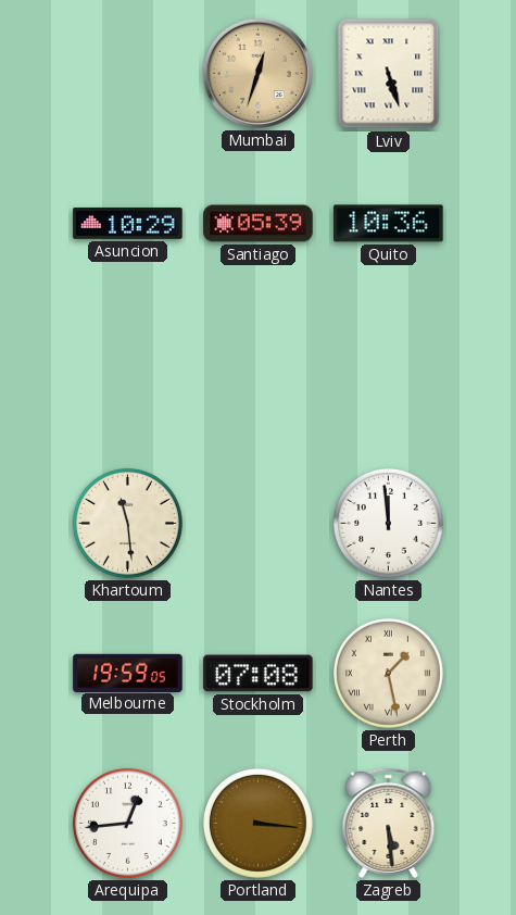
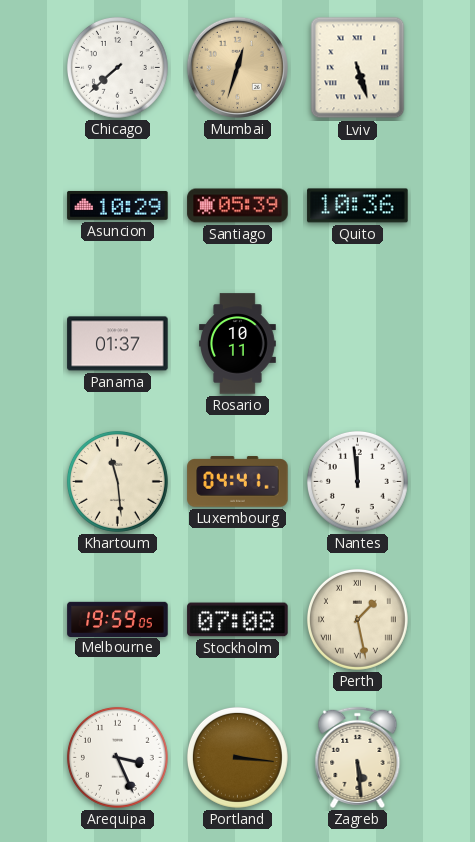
Chicago: none -> 7:38 (117, 67)
Panama: none -> 01:37 (118, 344)
Rosario: none -> 10:11 (238, 344)
Luxembourg: none -> 04:41 (238, 482)
Arequipa: 12:44 -> 3:26 (117, 757)
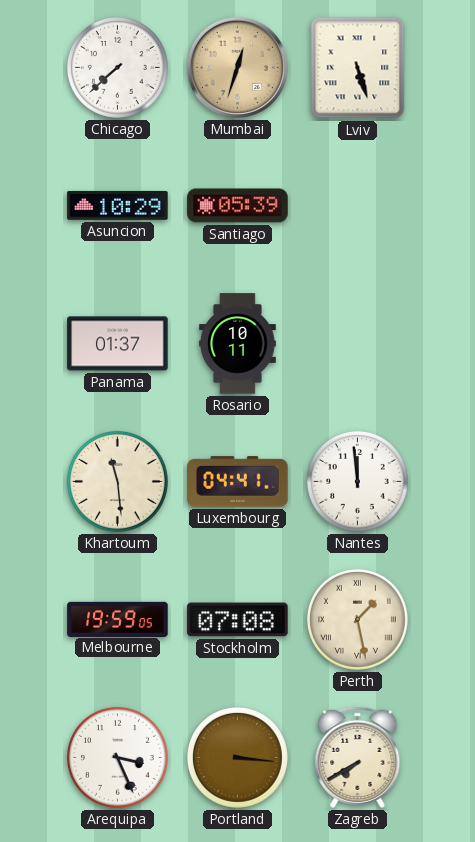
Quito: 10:36 -> none (358, 206)
Zagreb: 5:29 -> 7:40 (358, 757)
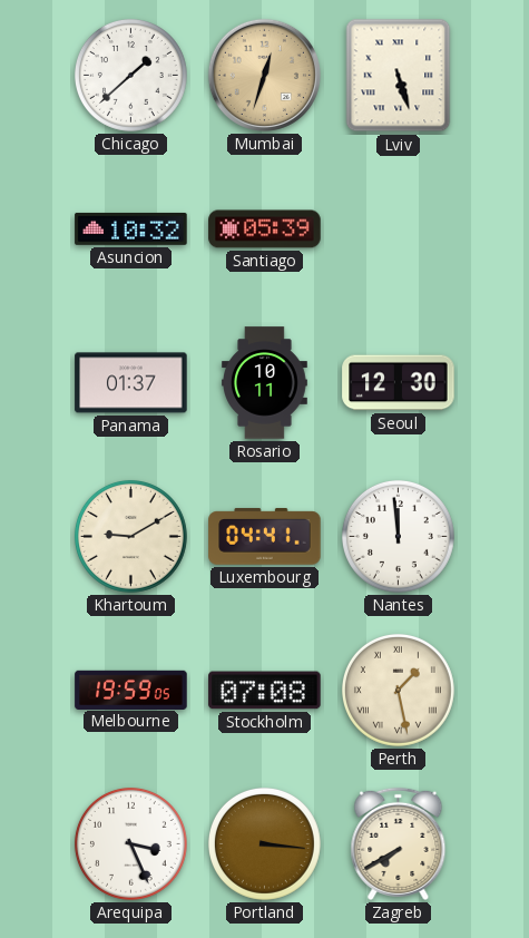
Chicago: 7:38 -> 1:38 (130, 75)
Asuncion: 10:29 -> 10:32 (131, 228)
Seoul: none -> 12:30 (399, 383)
Khartoum: 11:29 -> 9:10 (130, 536)
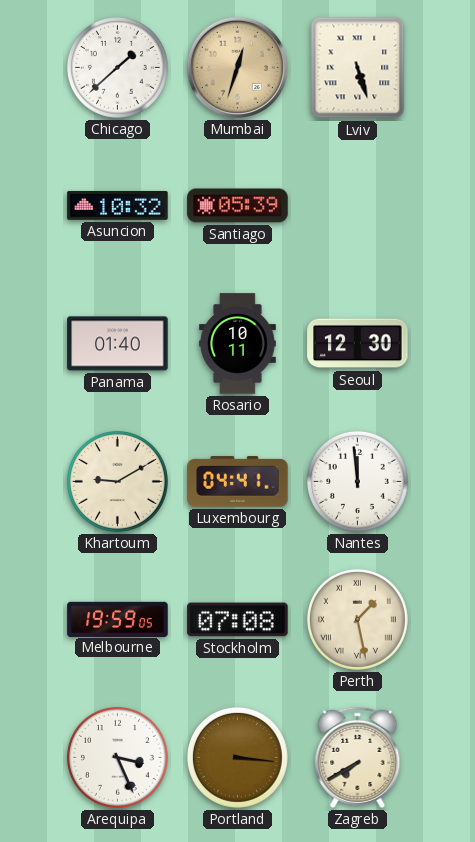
Panama: 01:37 -> 01:40 (118, 344)
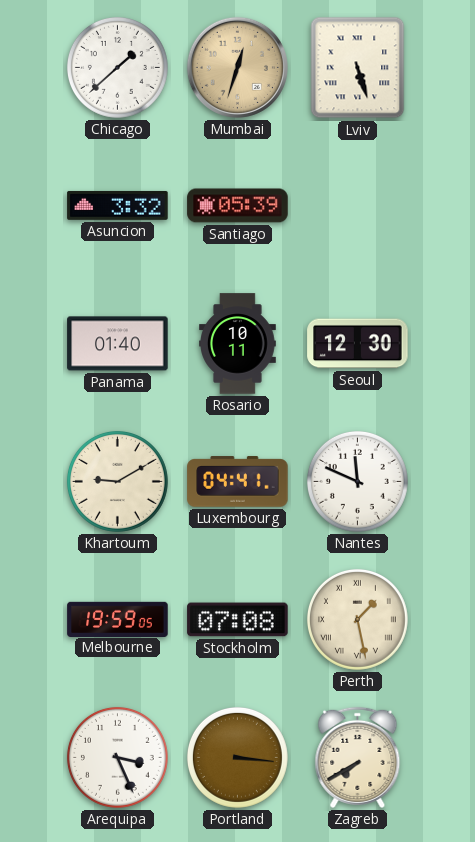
Asuncion: 10:32 -> 3:32 (118, 205)
Nantes: 11:59 -> 11:49 (357, 481)
